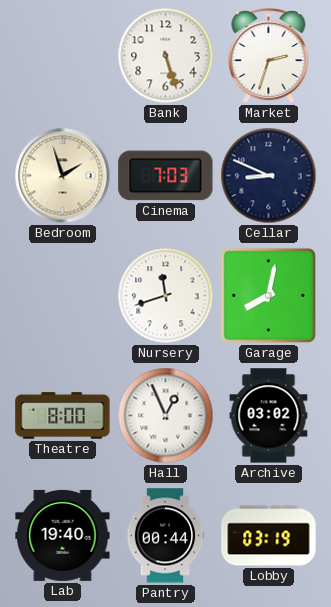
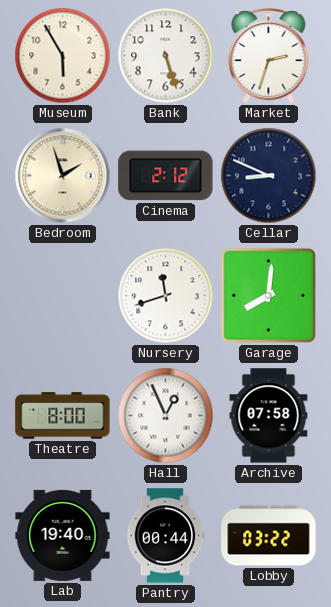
Museum: none -> 5:55 (63, 56)
Cinema: 7:03 -> 2:12 (166, 176)
Garage: 8:02 -> 8:01 (268, 295)
Archive: 03:02 -> 07:58 (269, 416)
Lobby: 03:19 -> 03:22 (269, 536)
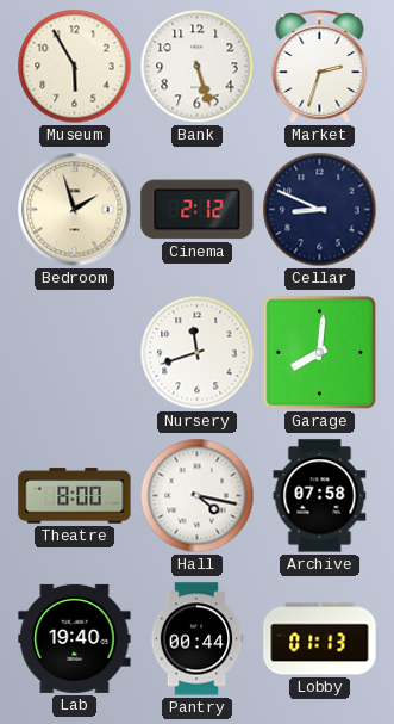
Hall: 12:56 -> 4:17 (198, 496)
Lobby: 03:22 -> 01:13 (320, 639)
